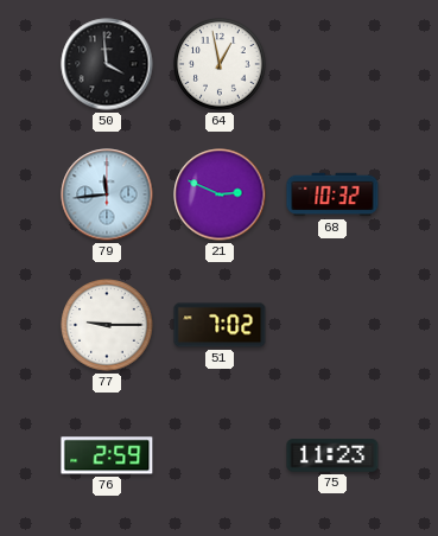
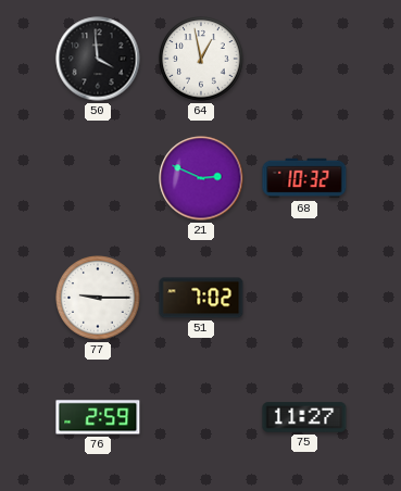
79: 11:44 -> none (107, 194)
75: 11:23 -> 11:27 (304, 417)
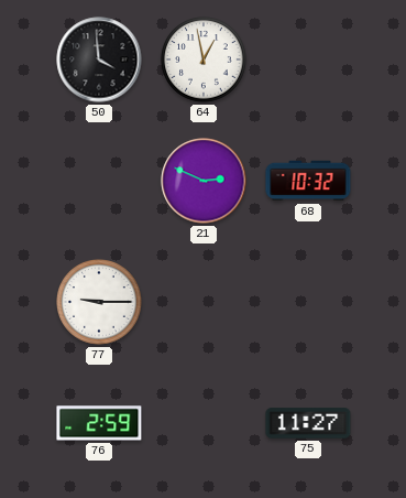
51: 7:02 -> none (201, 298)
